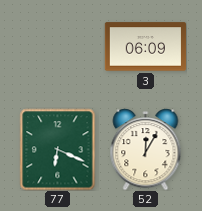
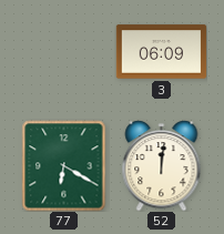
77: 6:19 -> 6:20 (64, 165)
52: 12:05 -> 12:01 (162, 165)
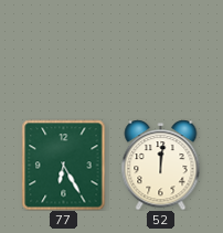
3: 06:09 -> none (161, 52)
77: 6:20 -> 6:25 (64, 165)
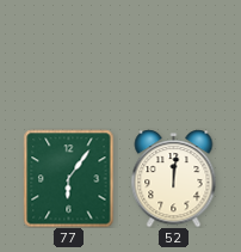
77: 6:25 -> 6:06 (69, 178)
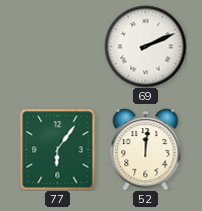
69: none -> 2:11 (145, 46)
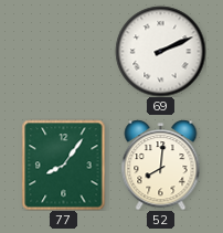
77: 6:06 -> 8:06 (64, 165)
52: 12:01 -> 8:01 (161, 165)
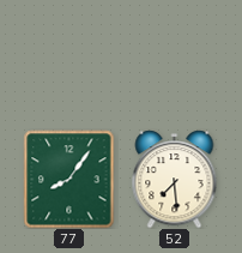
69: 2:11 -> none (160, 51)
52: 8:01 -> 7:29 (175, 179)
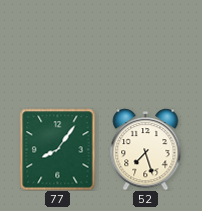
52: 7:29 -> 7:27 (146, 149)
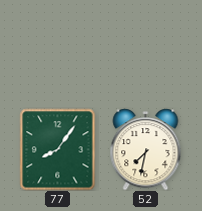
52: 7:27 -> 7:32 (146, 149)
